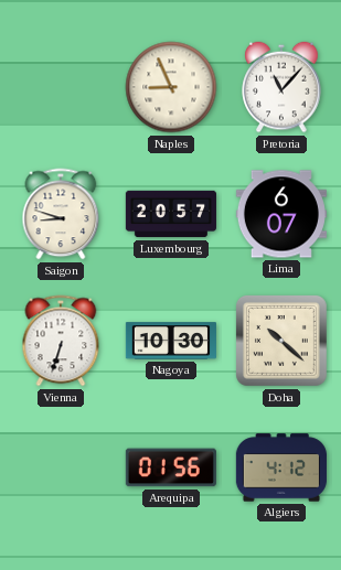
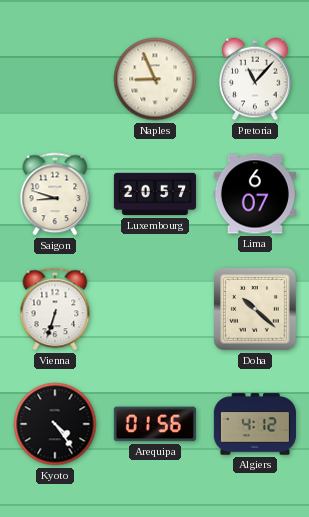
Nagoya: 10:30 -> none (171, 341)
Kyoto: none -> 4:24 (55, 424)
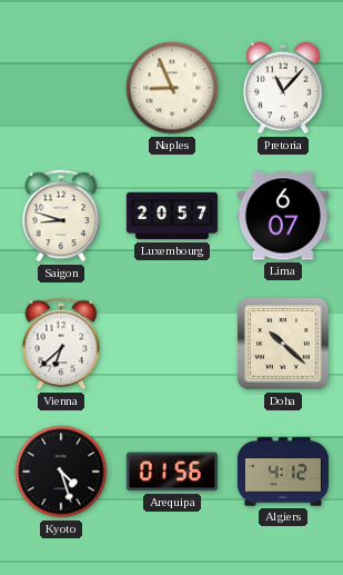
Vienna: 6:33 -> 6:38 (61, 344)
Kyoto: 4:24 -> 4:27 (61, 472)
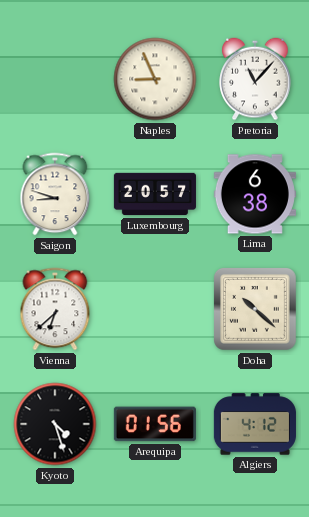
Lima: 6:07 -> 6:38 (255, 194)
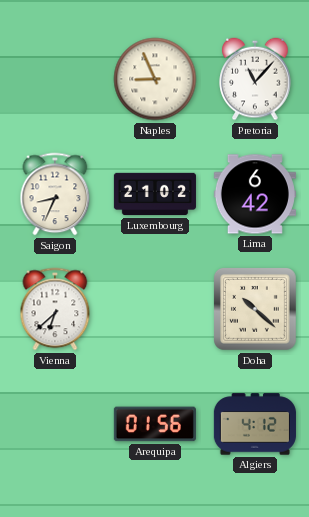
Saigon: 8:48 -> 8:34 (55, 194)
Luxembourg: 20:57 -> 21:02 (155, 194)
Lima: 6:38 -> 6:42 (255, 194)
Kyoto: 4:27 -> none (55, 424)
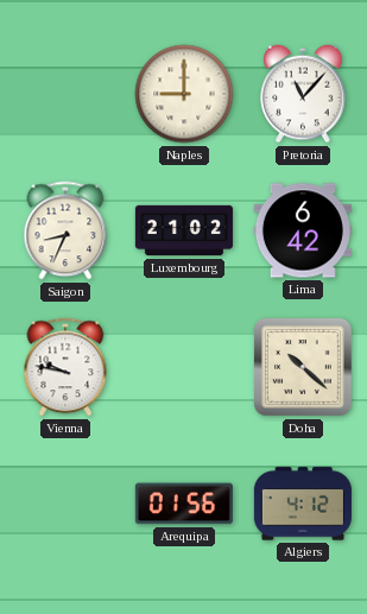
Naples: 8:56 -> 9:00 (184, 94)
Vienna: 6:38 -> 9:47 (65, 367)
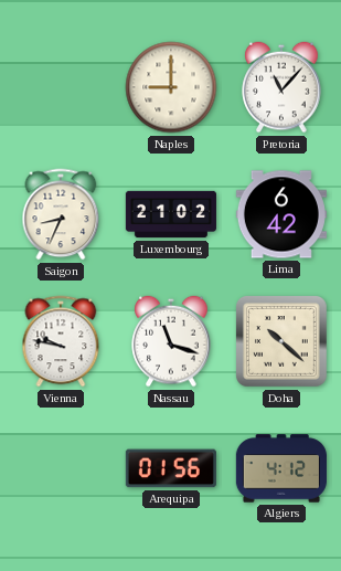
Nassau: none -> 11:18 (171, 341)
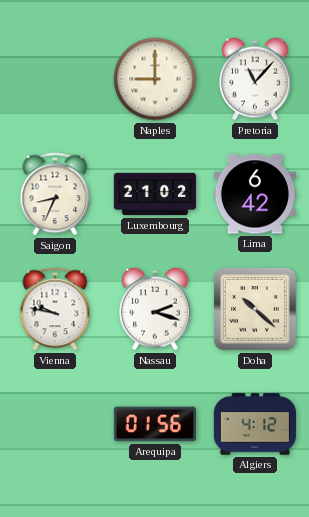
Nassau: 11:18 -> 2:18 (155, 309)
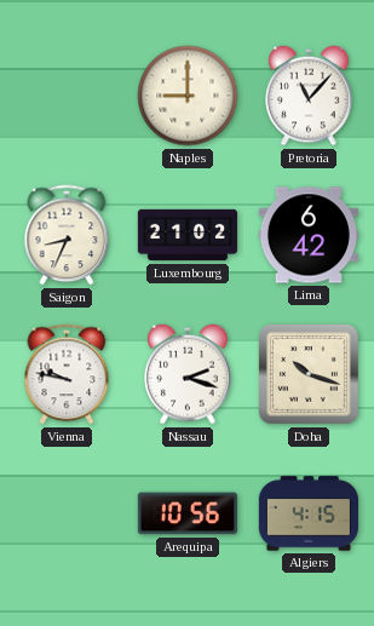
Doha: 10:22 -> 10:18 (309, 374)
Arequipa: 01:56 -> 10:56 (188, 513)
Algiers: 4:12 -> 4:15 (309, 513)
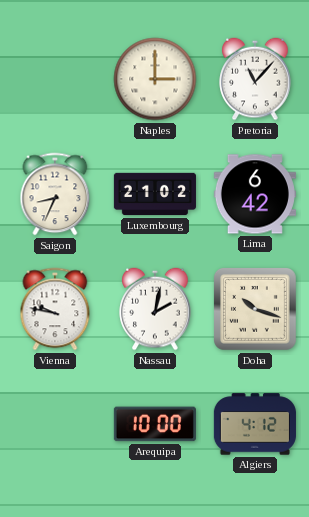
Naples: 9:00 -> 3:00 (155, 79)
Nassau: 2:18 -> 2:02 (155, 309)
Arequipa: 10:56 -> 10:00 (155, 424)
Algiers: 4:15 -> 4:12 (255, 424)
